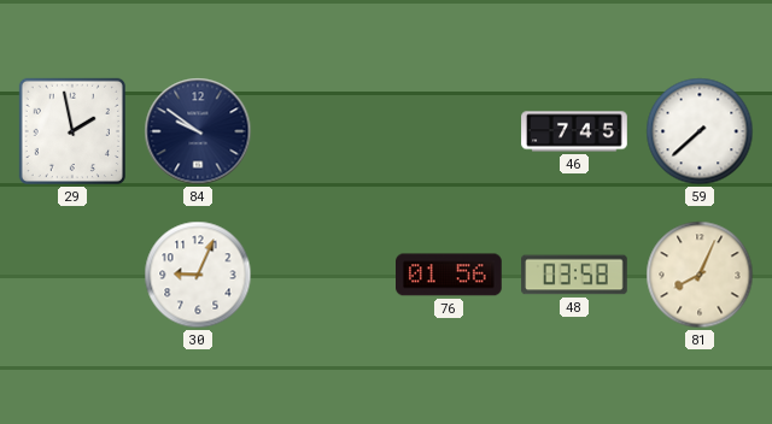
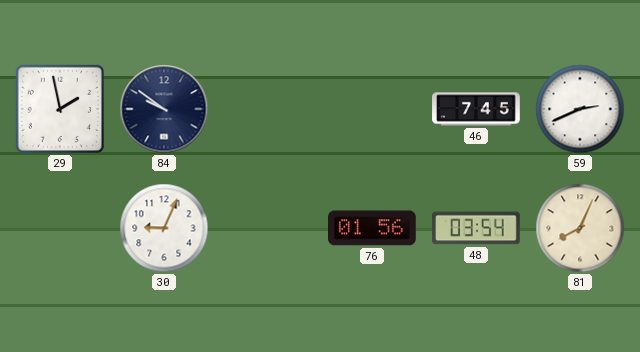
59: 7:38 -> 2:41 (580, 109)
48: 03:58 -> 03:54 (476, 228)
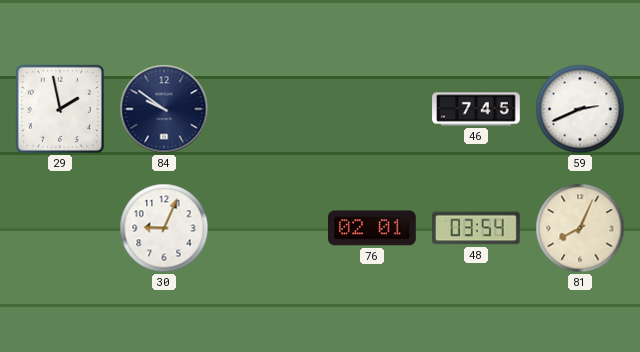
76: 01:56 -> 02:01 (373, 228)
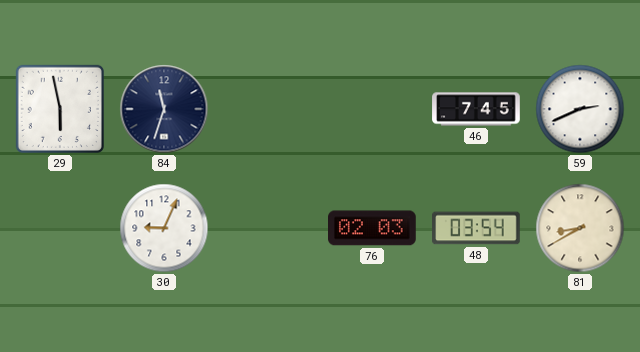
29: 1:58 -> 5:58 (60, 109)
84: 9:51 -> 11:33 (164, 109)
76: 02:01 -> 02:03 (373, 228)
81: 8:04 -> 8:40 (580, 228)
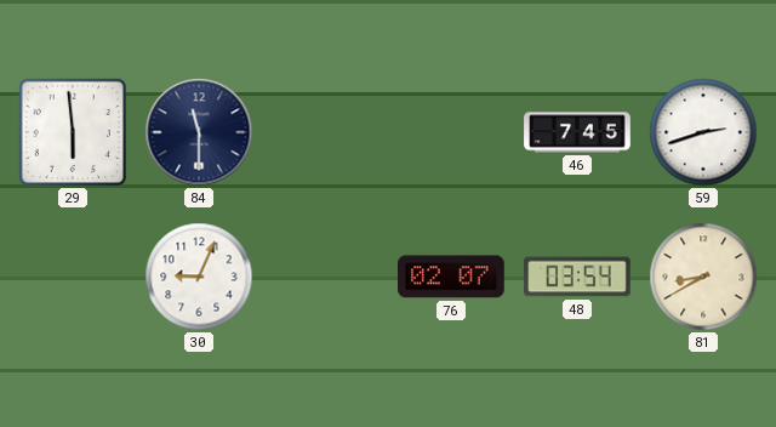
29: 5:58 -> 5:59 (73, 132)
84: 11:33 -> 11:30 (199, 132)
59: 2:41 -> 2:42 (703, 132)
76: 02:03 -> 02:07 (452, 277)
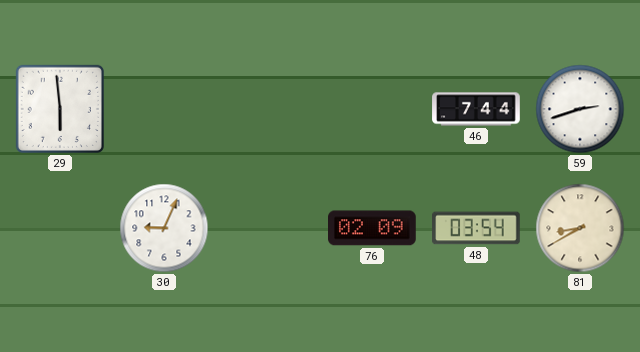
84: 11:30 -> none (199, 132)
46: 7:45 -> 7:44 (476, 109)
76: 02:07 -> 02:09 (373, 228)
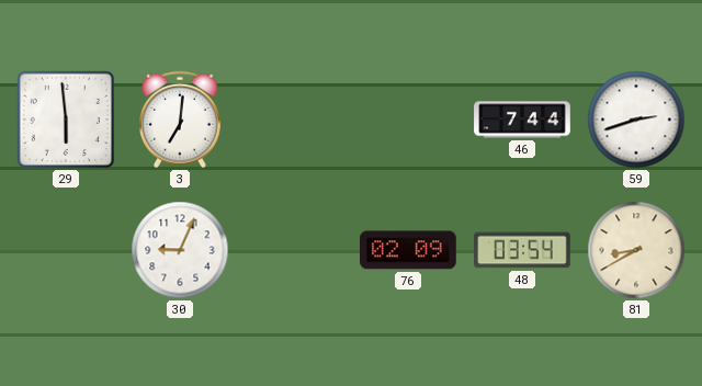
3: none -> 7:01 (180, 120)
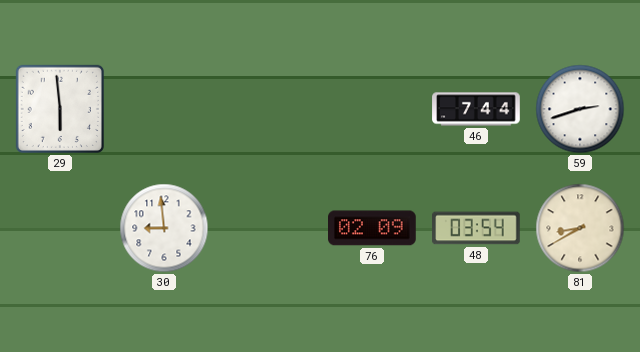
3: 7:01 -> none (180, 120)
30: 9:04 -> 8:59 (164, 228)
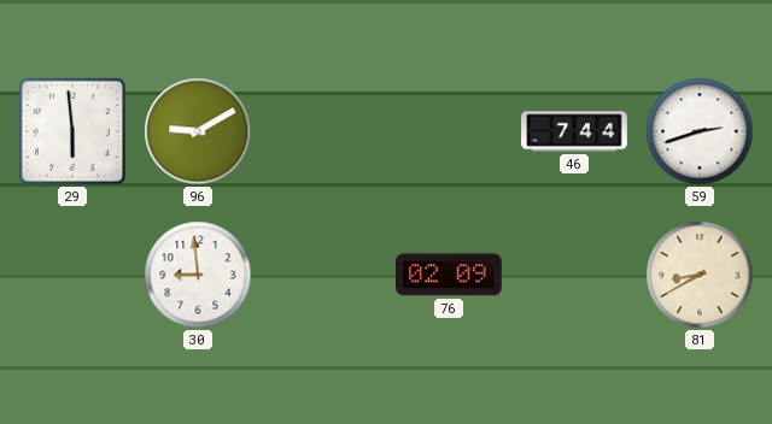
96: none -> 9:10 (198, 131)
48: 03:54 -> none (476, 228)
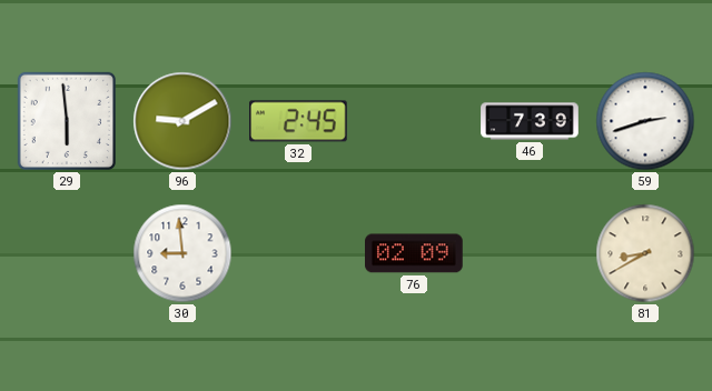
32: none -> 2:45 (299, 121)
46: 7:44 -> 7:39 (530, 121)
